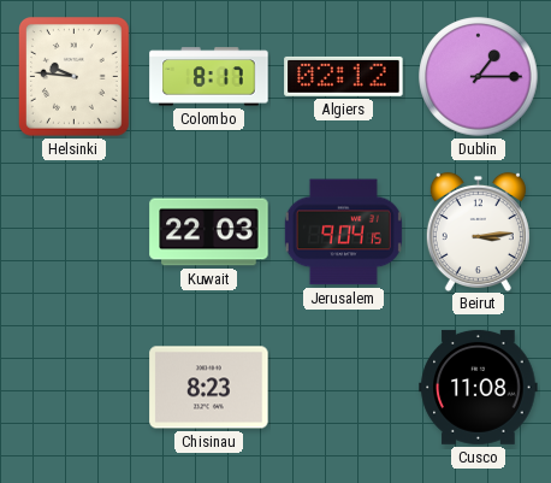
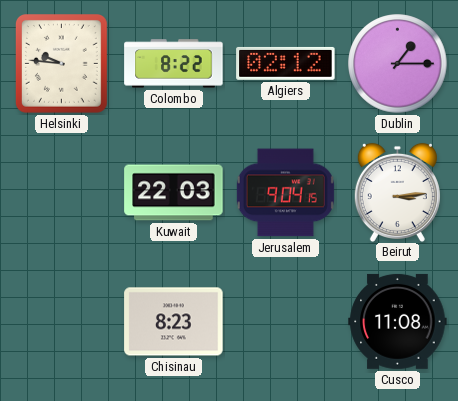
Colombo: 8:17 -> 8:22 (174, 64)
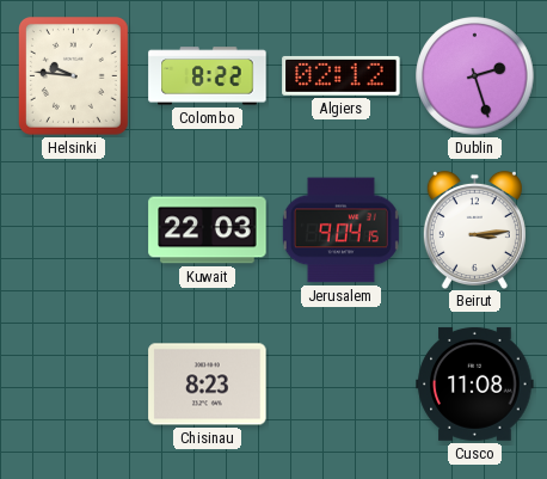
Dublin: 1:15 -> 2:27 (475, 76)
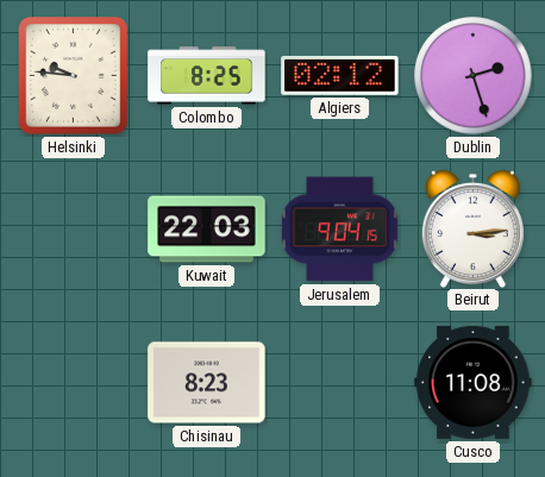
Colombo: 8:22 -> 8:25 (207, 76)
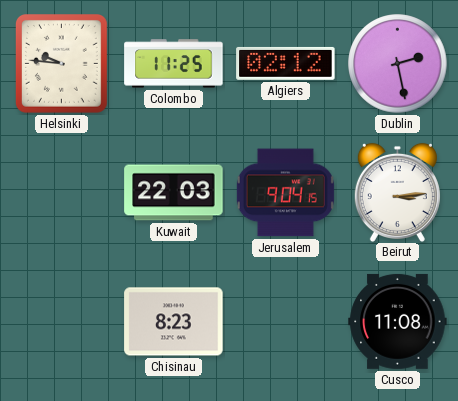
Colombo: 8:25 -> 11:25 (174, 64)
Dublin: 2:27 -> 2:28 (398, 64)
